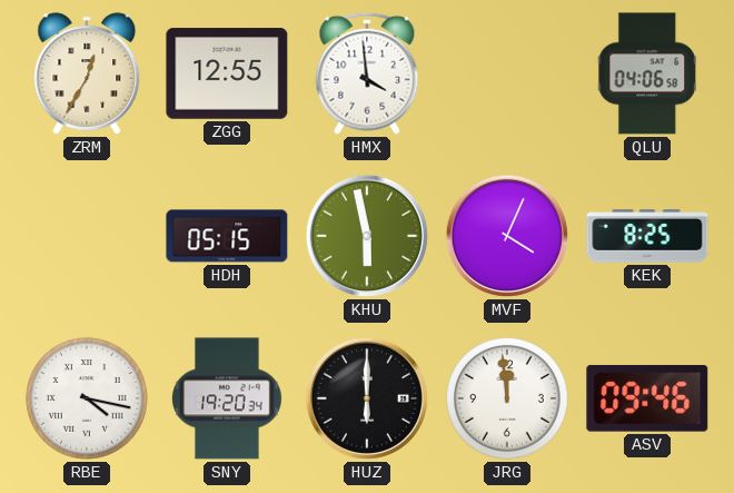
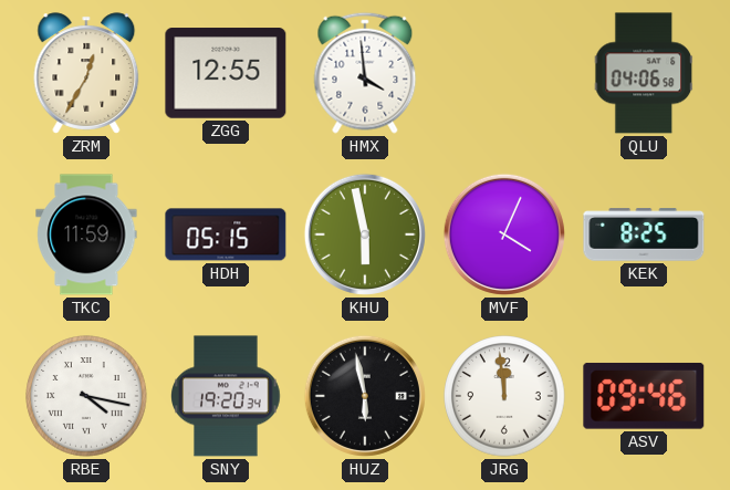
TKC: none -> 11:59 (86, 234)
HUZ: 6:00 -> 5:58 (365, 396)
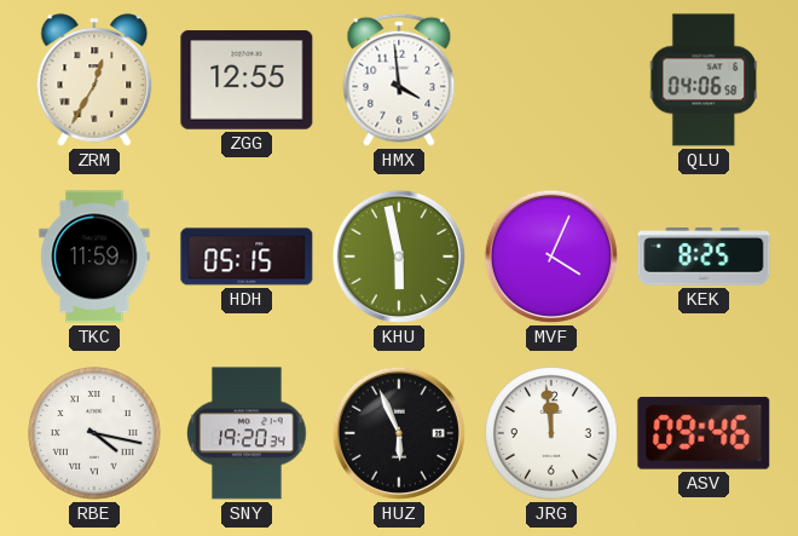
HUZ: 5:58 -> 5:56 (399, 433)
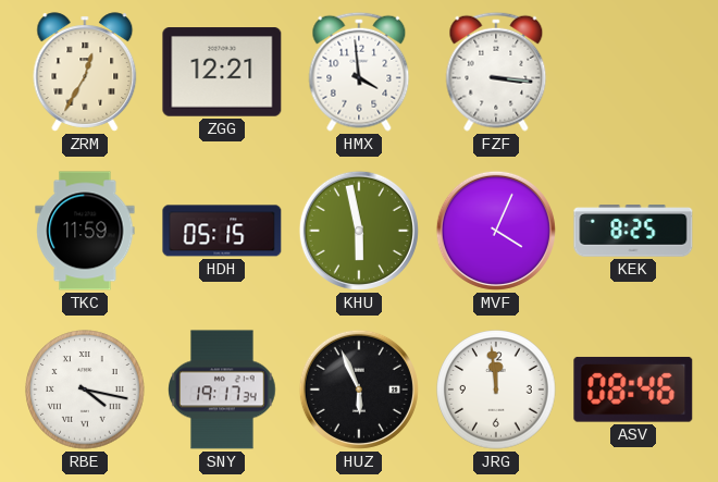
ZGG: 12:55 -> 12:21 (222, 72)
FZF: none -> 3:16 (496, 72)
QLU: 04:06 -> none (704, 80)
SNY: 19:20 -> 19:17 (222, 390)
ASV: 09:46 -> 08:46 (633, 390)
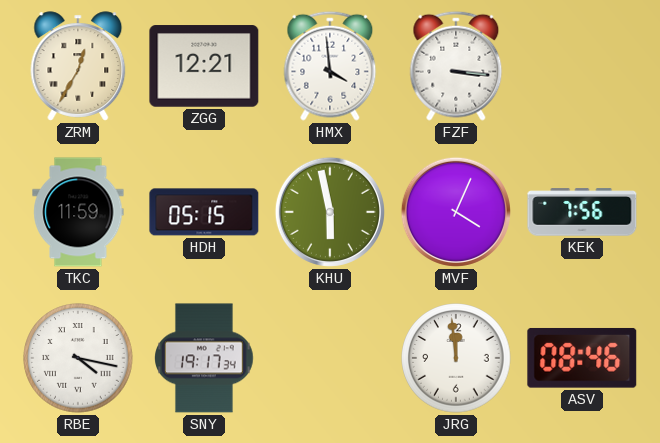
KEK: 8:25 -> 7:56 (582, 212)
HUZ: 5:56 -> none (359, 390)
